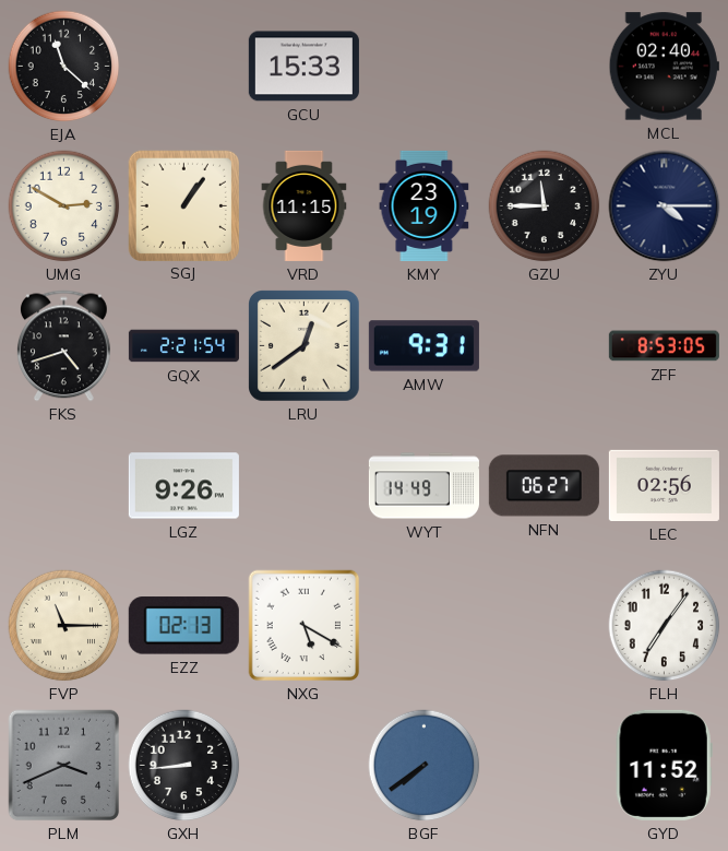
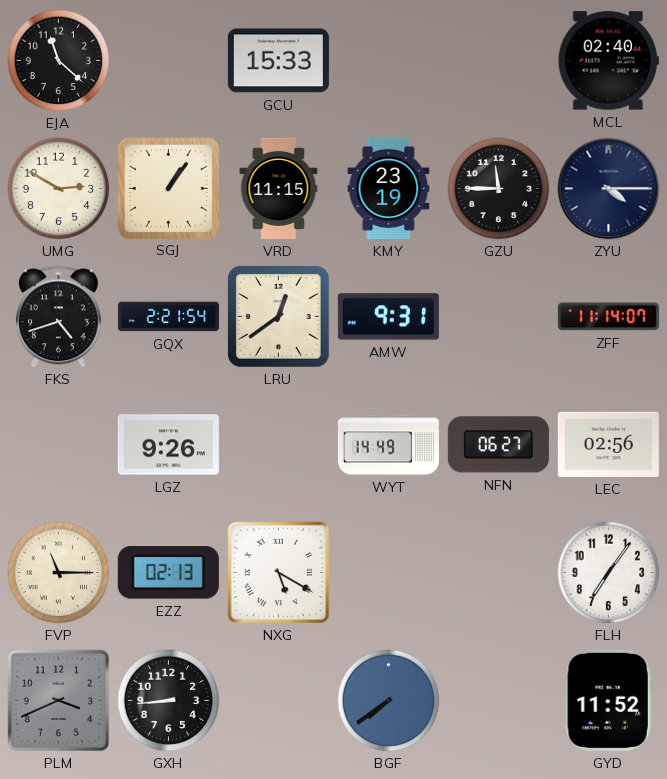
ZFF: 8:53 -> 11:14 (608, 317)
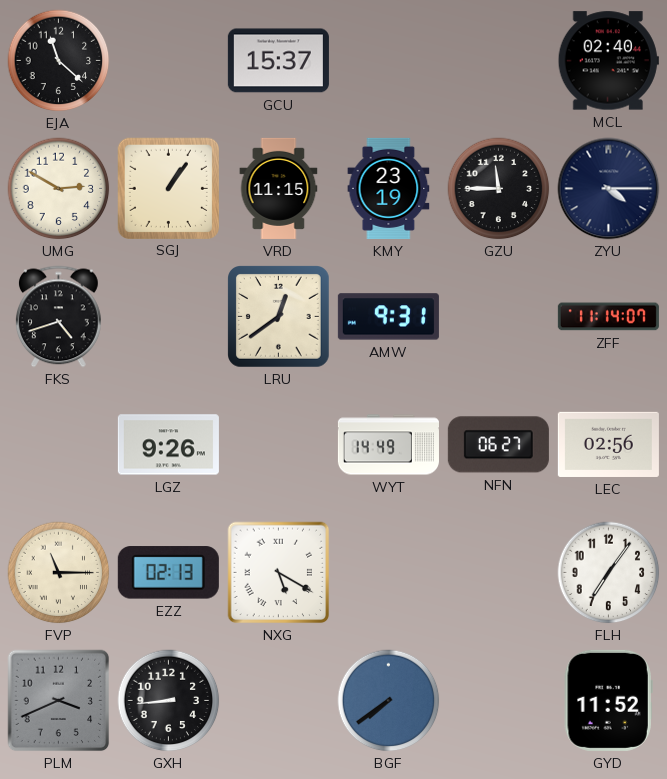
GCU: 15:33 -> 15:37 (278, 61)
GQX: 2:21 -> none (168, 317)
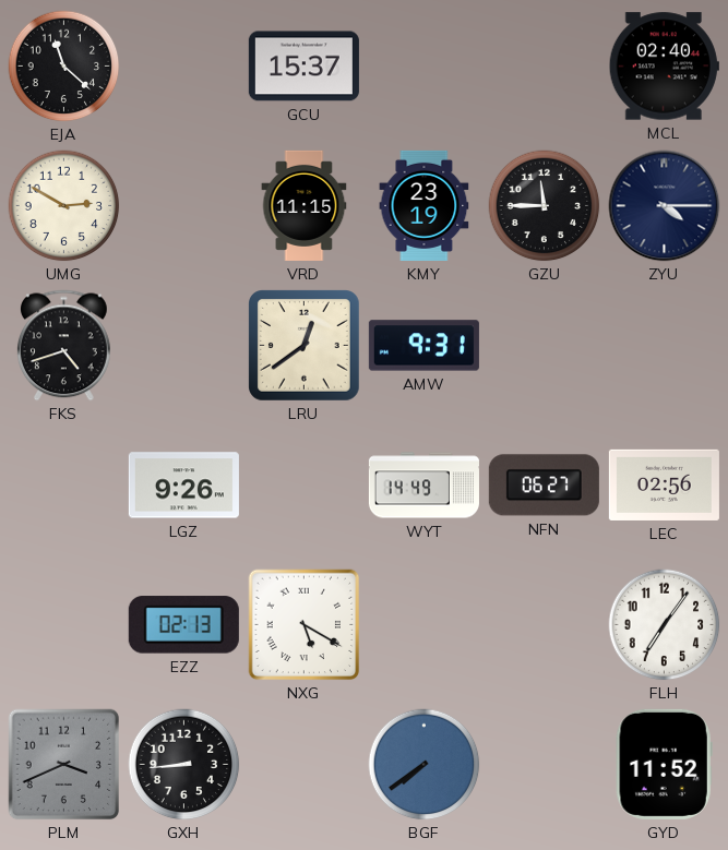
SGJ: 1:06 -> none (168, 188)
ZFF: 11:14 -> none (608, 317)
FVP: 11:15 -> none (59, 573)
